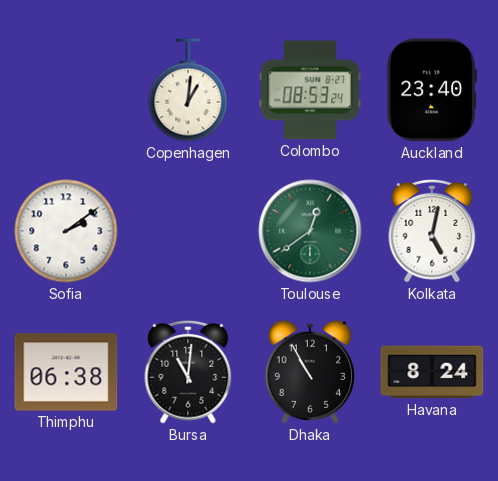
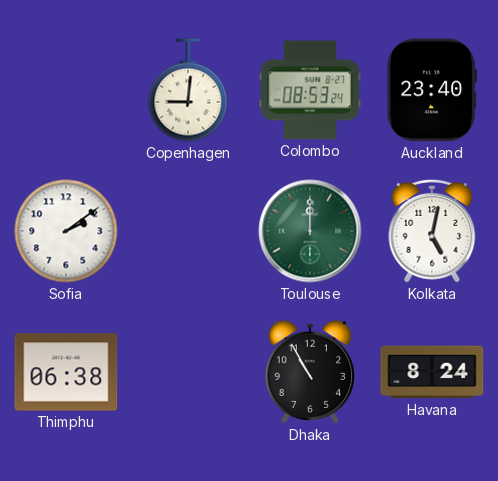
Copenhagen: 1:01 -> 9:01 (188, 90)
Toulouse: 12:39 -> 12:00 (310, 231)
Bursa: 11:01 -> none (188, 372)
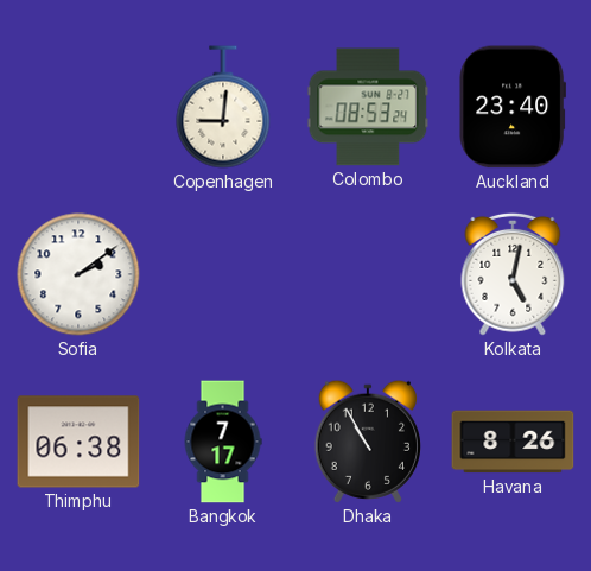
Toulouse: 12:00 -> none (310, 231)
Bangkok: none -> 7:17 (223, 442)
Havana: 8:24 -> 8:26 (513, 442)
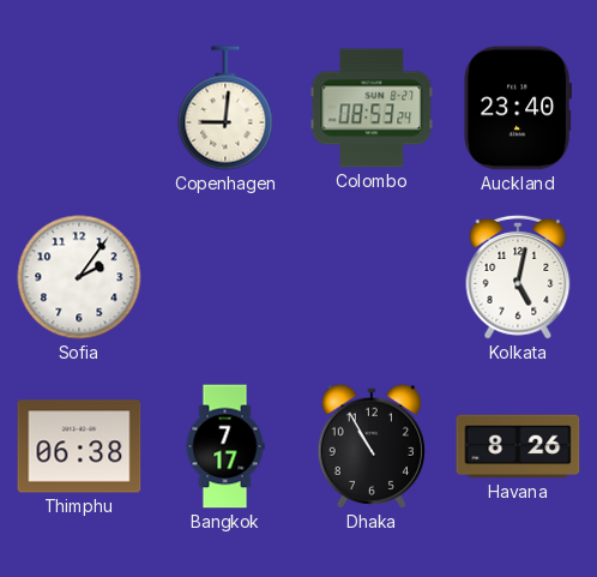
Sofia: 2:09 -> 2:06 (79, 277)
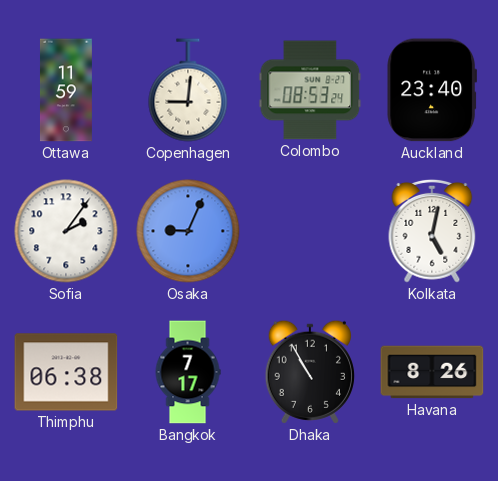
Ottawa: none -> 11:59 (66, 90)
Osaka: none -> 9:04 (188, 231)
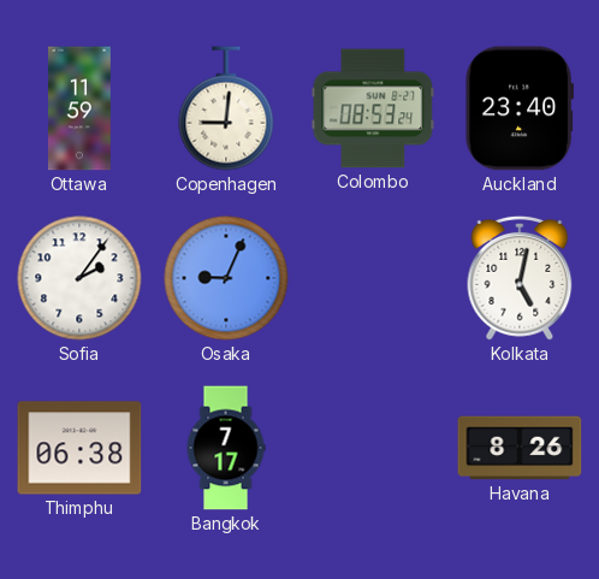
Dhaka: 10:55 -> none (310, 372)
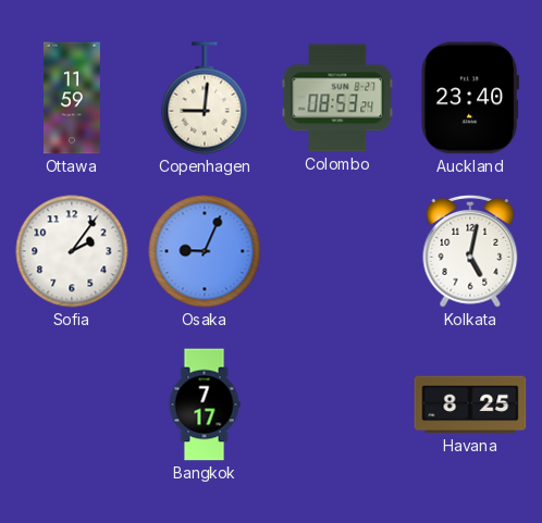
Thimphu: 06:38 -> none (79, 448)
Havana: 8:26 -> 8:25 (470, 404)
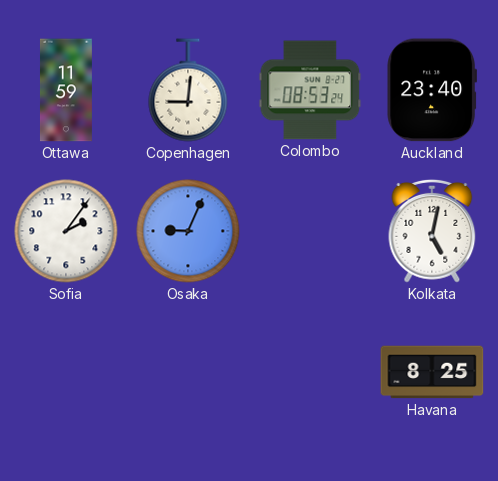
Bangkok: 7:17 -> none (205, 404)
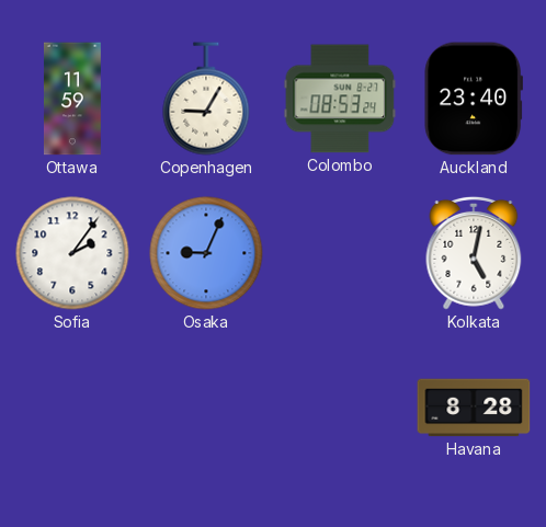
Copenhagen: 9:01 -> 9:05 (206, 99)
Havana: 8:25 -> 8:28 (474, 408)
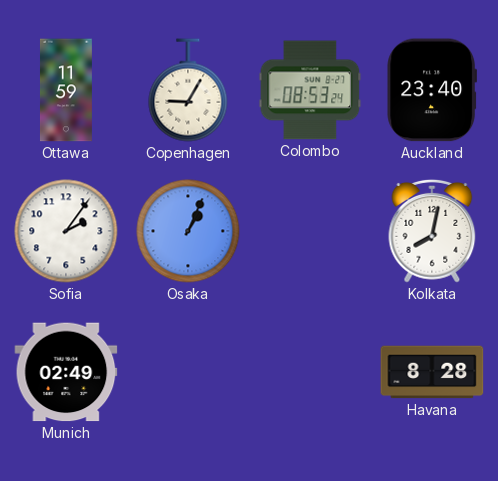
Osaka: 9:04 -> 1:04 (188, 231)
Kolkata: 5:02 -> 8:02 (432, 231)
Munich: none -> 02:49 (66, 372)
